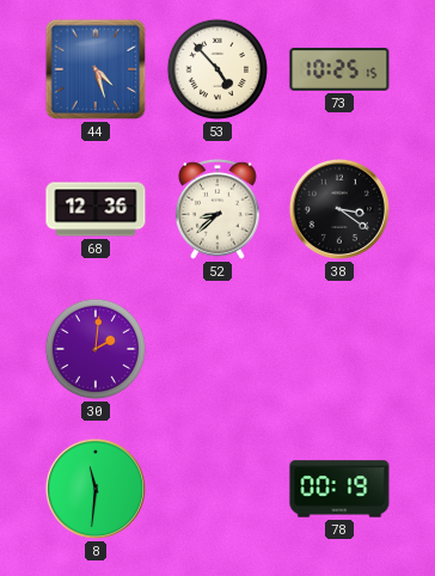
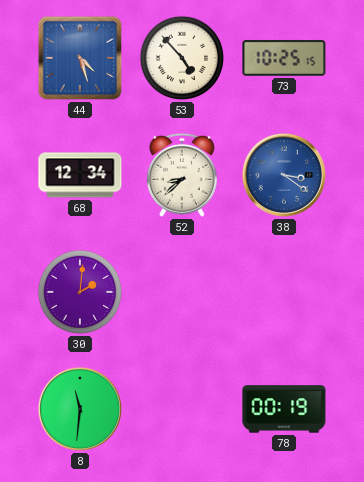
68: 12:36 -> 12:34 (80, 175)
38 dial: black -> blue (284, 175)
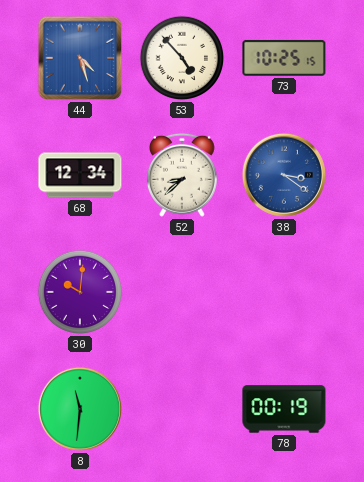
30: 2:01 -> 10:01 (80, 292)
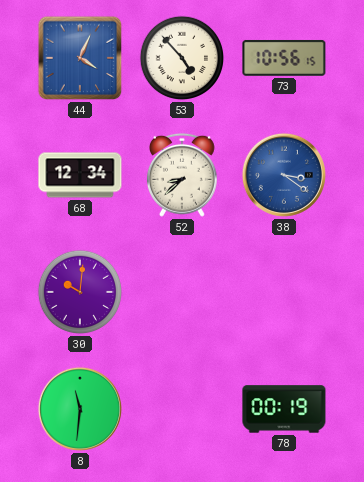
44: 4:27 -> 4:04 (80, 58)
73: 10:25 -> 10:56 (284, 58)
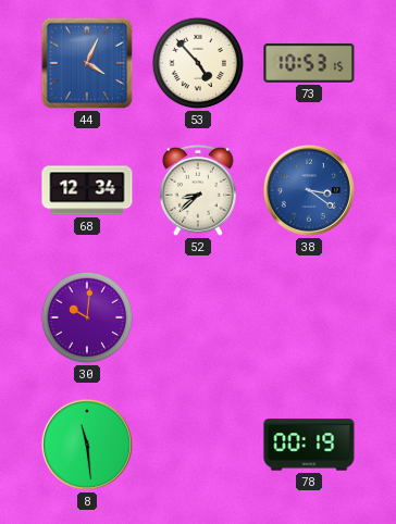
73: 10:56 -> 10:53 (309, 63)
8: 11:31 -> 11:29 (87, 445)
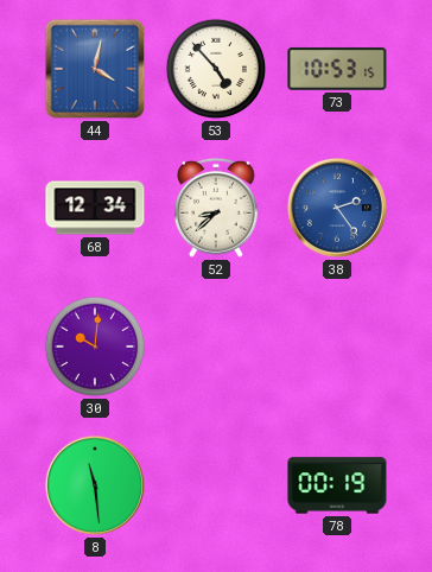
44: 4:04 -> 4:02 (95, 69)
38: 3:21 -> 2:24 (337, 208)
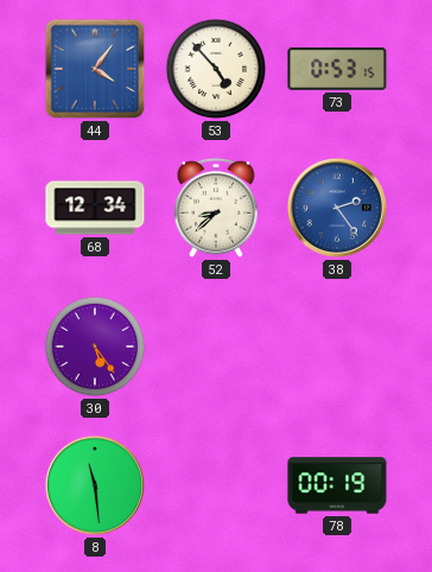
44: 4:02 -> 4:06 (95, 69)
73: 10:53 -> 0:53 (337, 69)
30: 10:01 -> 5:24 (95, 347)
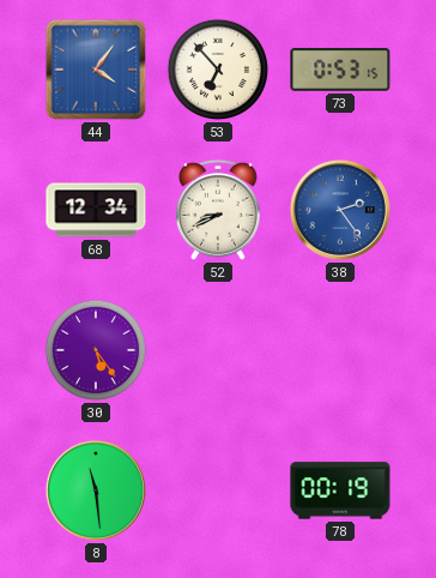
53: 4:53 -> 6:53 (218, 70)
52: 8:38 -> 8:41 (218, 210)
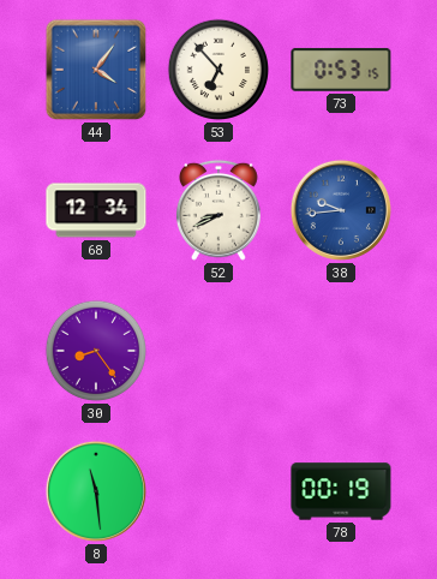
38: 2:24 -> 9:44 (341, 210)
30: 5:24 -> 8:24 (96, 351)
